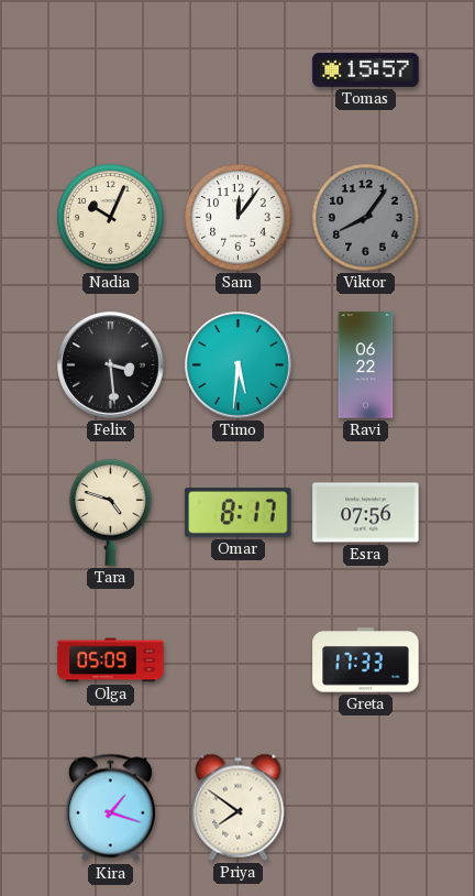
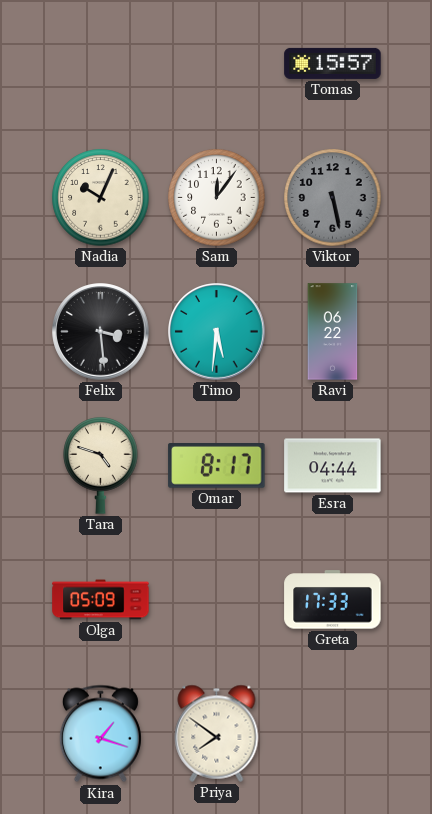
Viktor: 8:06 -> 5:28 (333, 198)
Esra: 07:56 -> 04:44 (333, 466)
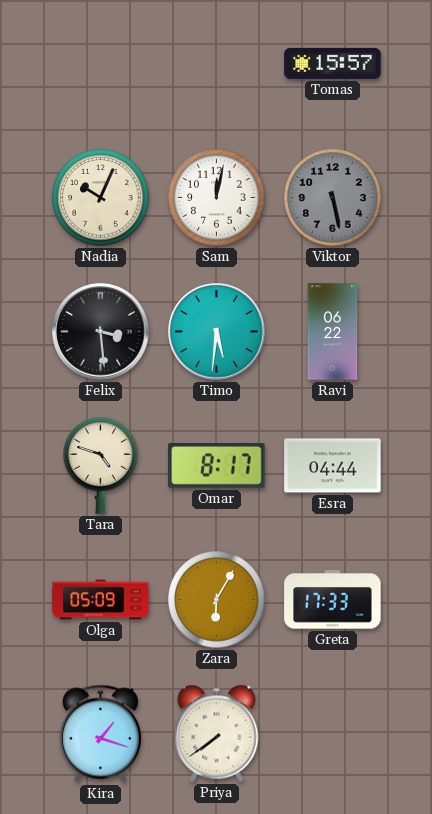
Sam: 12:06 -> 12:02 (217, 198)
Zara: none -> 6:05 (217, 600)
Priya: 7:51 -> 7:39 (217, 733)
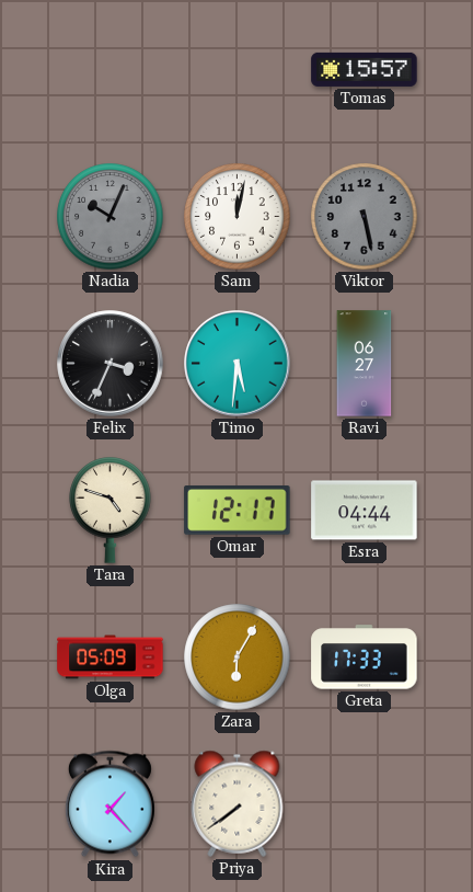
Nadia dial: cream -> grey (111, 217)
Felix: 3:29 -> 3:34 (111, 364)
Ravi: 06:22 -> 06:27 (365, 364)
Omar: 8:17 -> 12:17 (238, 511)
Kira: 1:18 -> 1:23 (109, 804)
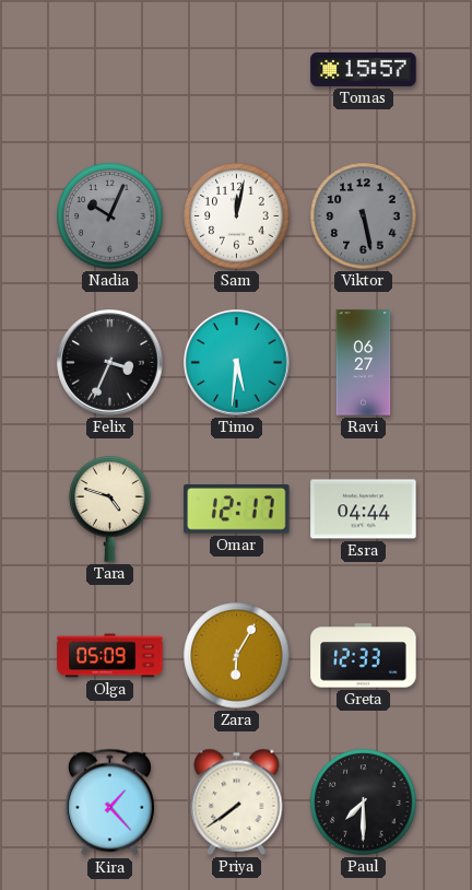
Greta: 17:33 -> 12:33 (364, 656)
Paul: none -> 7:30 (364, 803)
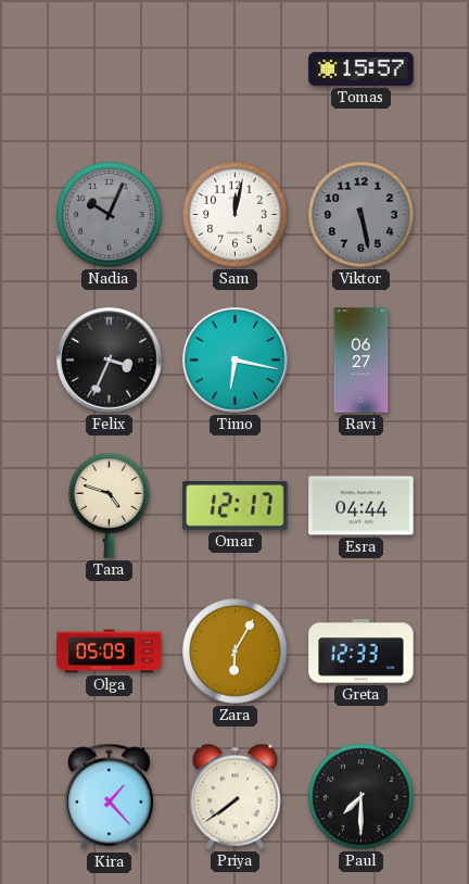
Timo: 5:31 -> 6:17 (236, 361)
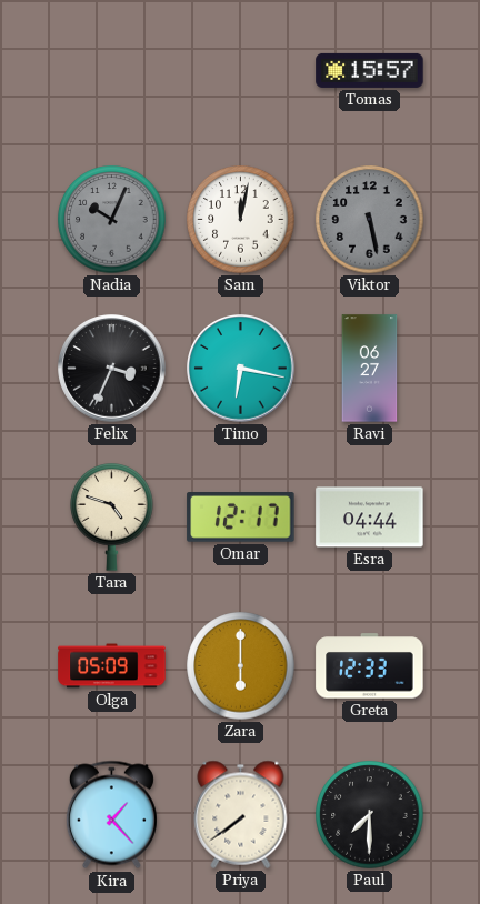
Zara: 6:05 -> 6:00 (241, 666)
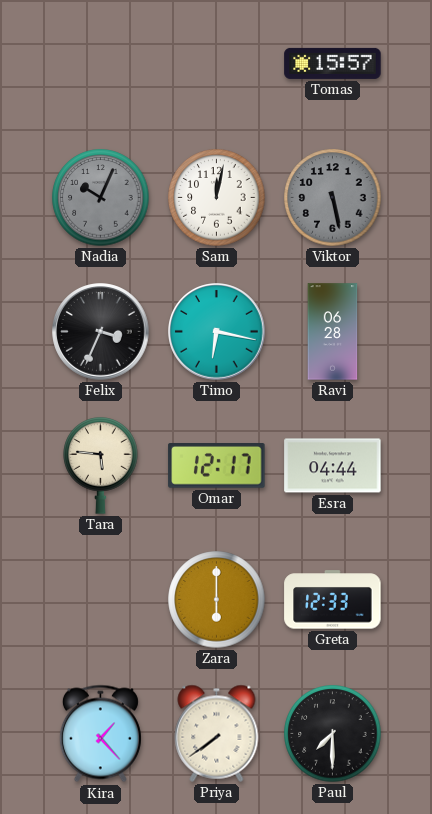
Ravi: 06:27 -> 06:28 (333, 332)
Tara: 4:48 -> 5:46 (101, 466)
Olga: 05:09 -> none (112, 666)
